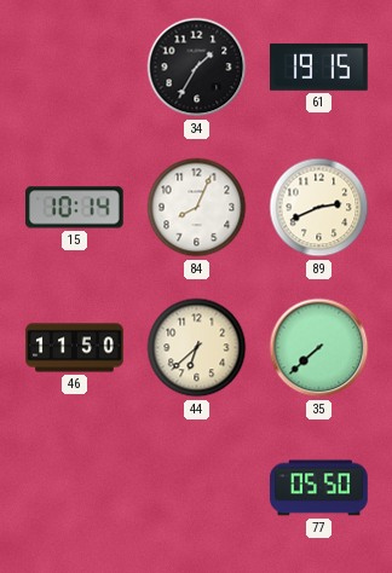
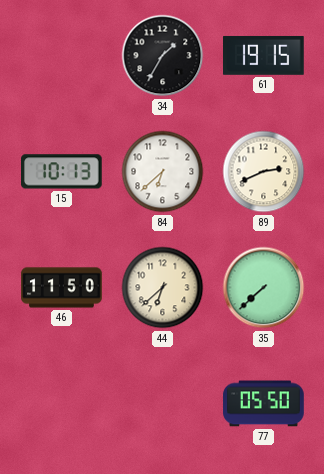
15: 10:14 -> 10:13 (62, 172)
84: 8:04 -> 6:38 (163, 172)
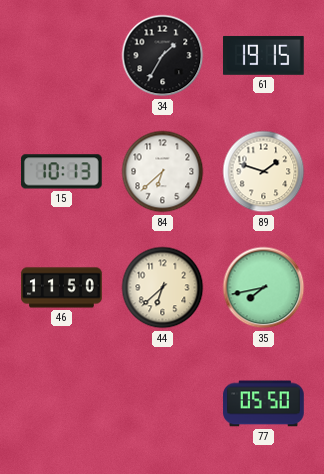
89: 2:41 -> 1:48 (264, 172)
35: 7:38 -> 7:43 (264, 288)
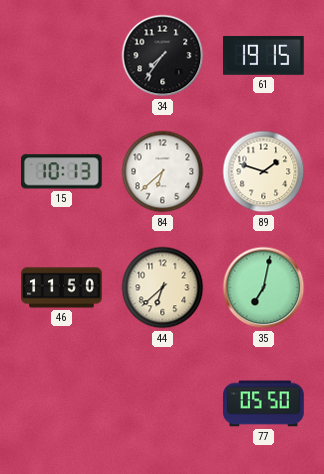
34: 1:35 -> 7:36 (163, 56)
35: 7:43 -> 7:02 (264, 288)
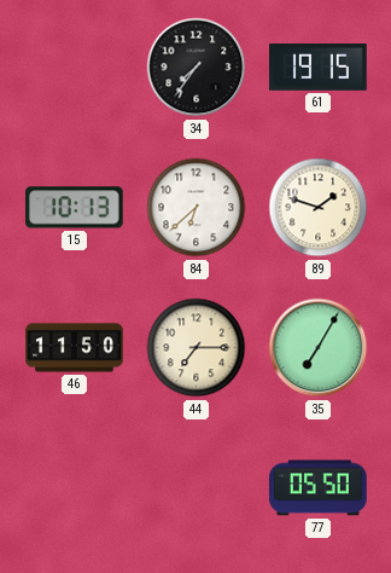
44: 6:38 -> 7:15 (197, 348)
35: 7:02 -> 7:05 (319, 348)
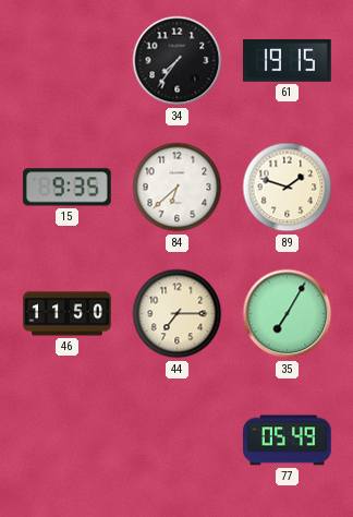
15: 10:13 -> 9:35 (68, 188)
77: 05:50 -> 05:49 (288, 441)
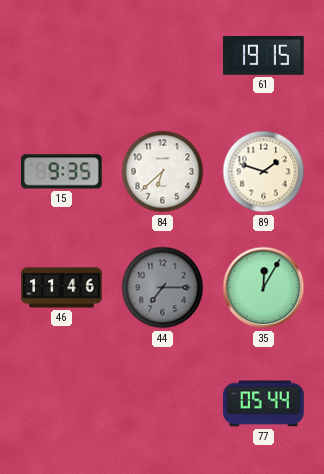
34: 7:36 -> none (178, 61)
46: 11:50 -> 11:46 (62, 288)
44 dial: cream -> grey (163, 288)
35: 7:05 -> 12:05 (264, 288)
77: 05:49 -> 05:44 (264, 404)
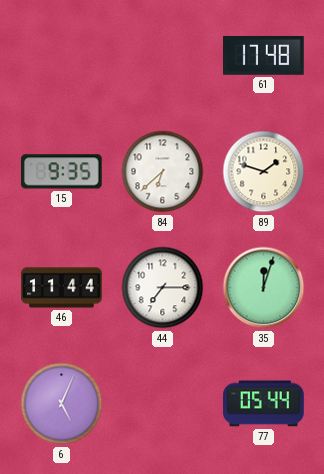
61: 19:15 -> 17:48 (264, 55)
46: 11:46 -> 11:44 (62, 288)
44 dial: grey -> white (163, 288)
35: 12:05 -> 12:03 (264, 288)
6: none -> 5:04 (62, 404)
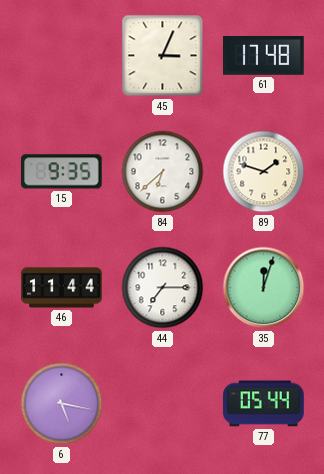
45: none -> 3:04 (163, 56)
6: 5:04 -> 5:17 (62, 404)
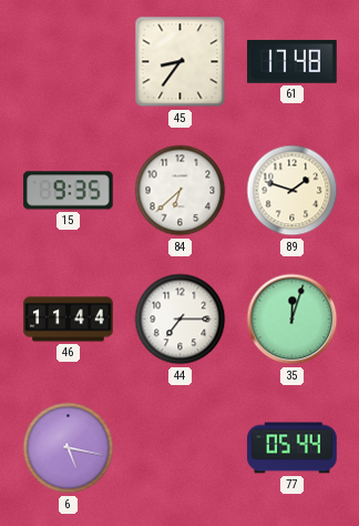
45: 3:04 -> 8:36 (181, 62)
